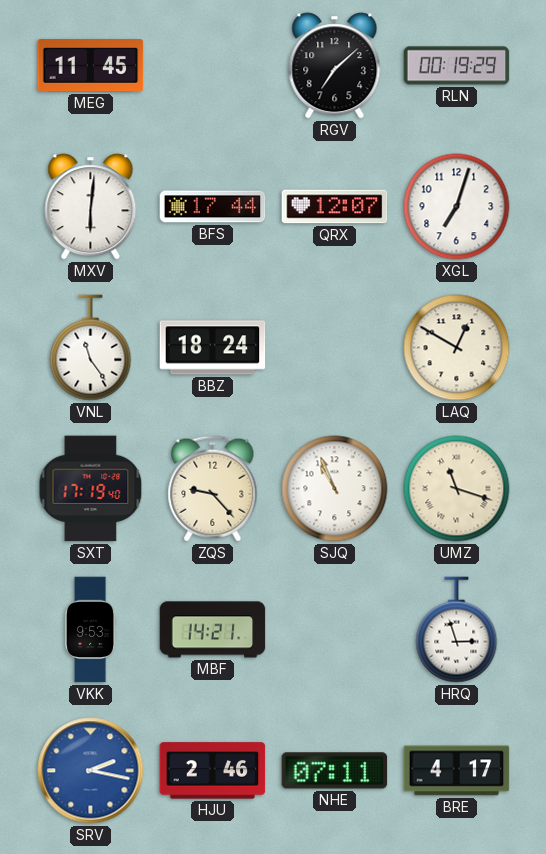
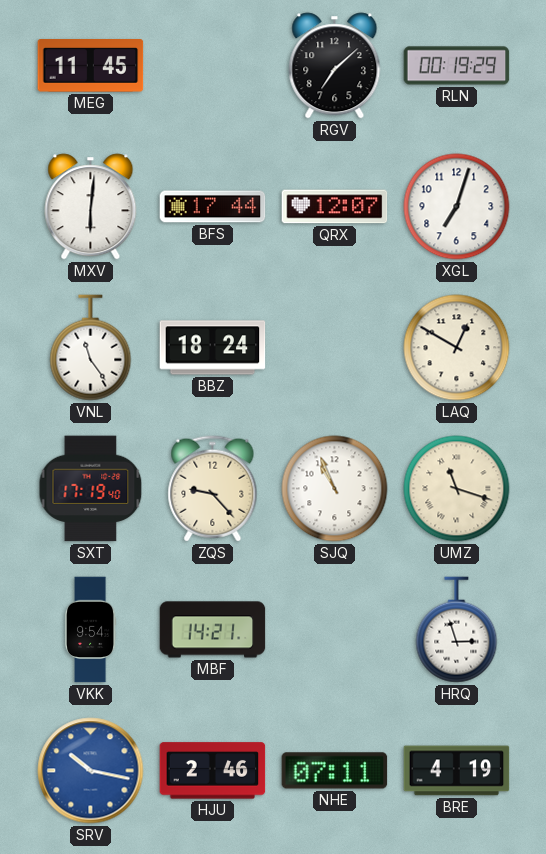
VKK: 9:53 -> 9:54 (90, 630)
SRV: 2:17 -> 10:17 (91, 771)
BRE: 4:17 -> 4:19 (457, 771)
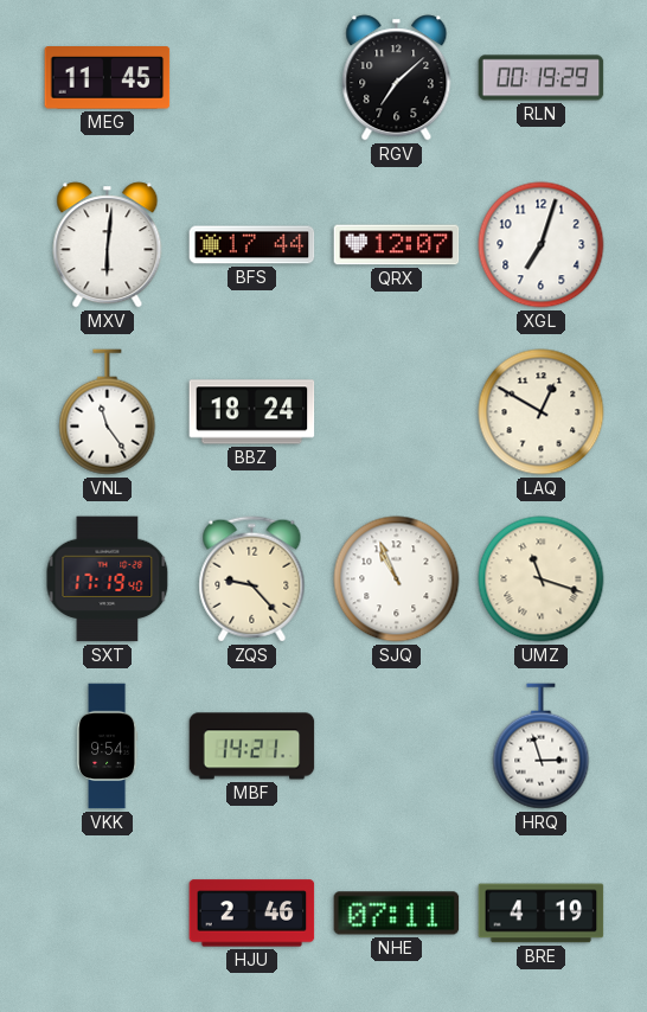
SRV: 10:17 -> none (91, 771)
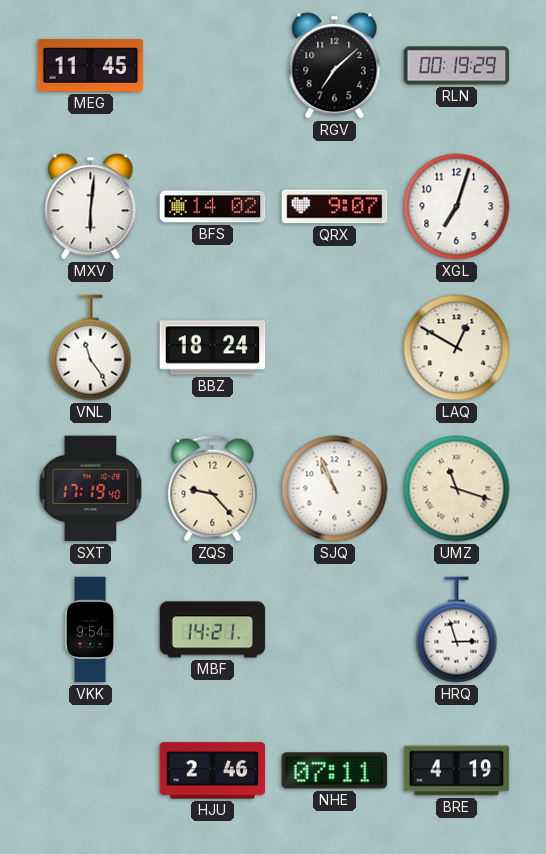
BFS: 17:44 -> 14:02 (213, 207)
QRX: 12:07 -> 9:07 (335, 207)
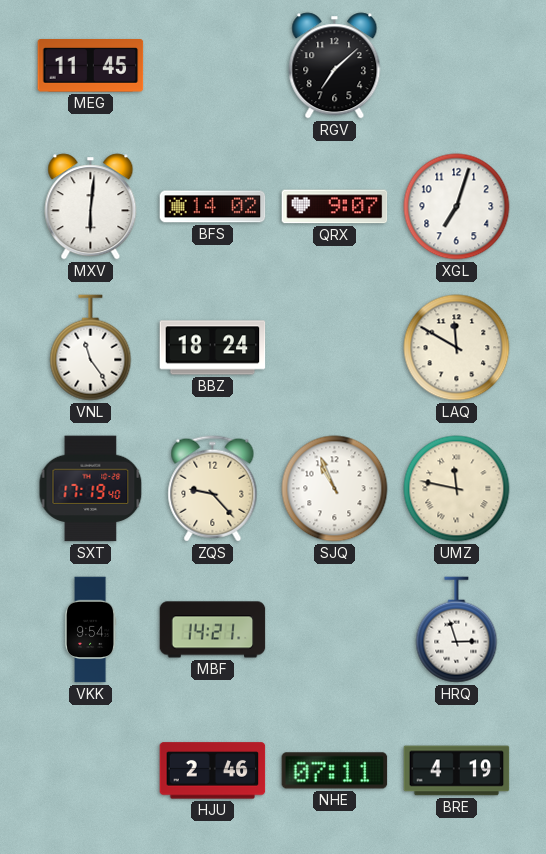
RLN: 00:19 -> none (457, 66)
LAQ: 12:50 -> 11:50 (457, 348)
UMZ: 11:18 -> 11:47 (457, 489)
